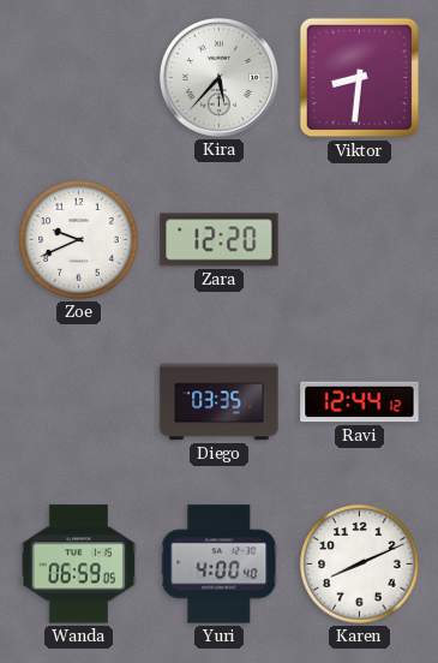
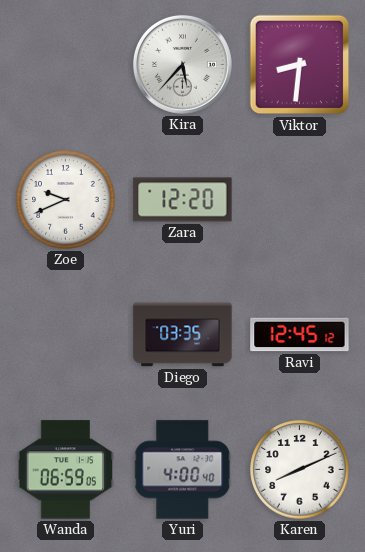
Ravi: 12:44 -> 12:45 (300, 335)
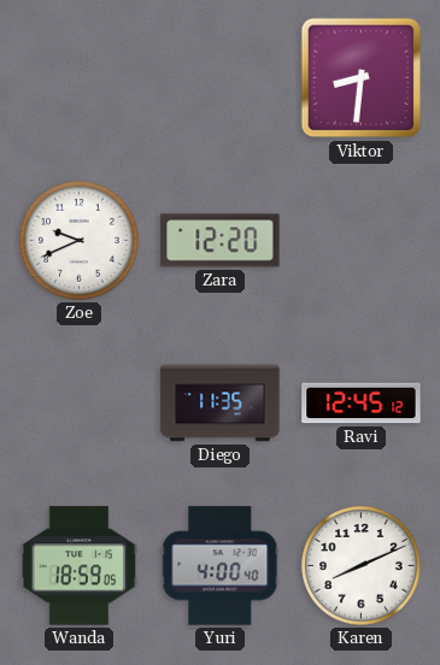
Kira: 5:37 -> none (182, 64)
Diego: 03:35 -> 11:35 (221, 404)
Wanda: 06:59 -> 18:59 (80, 566)
